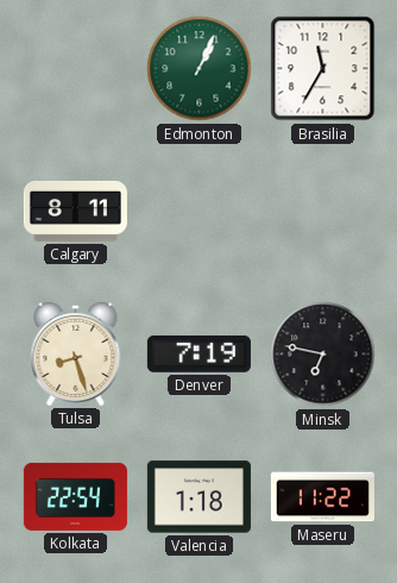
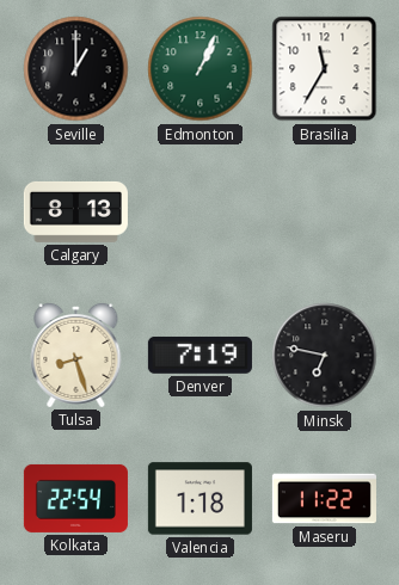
Seville: none -> 1:00 (76, 69)
Calgary: 8:11 -> 8:13 (75, 211)
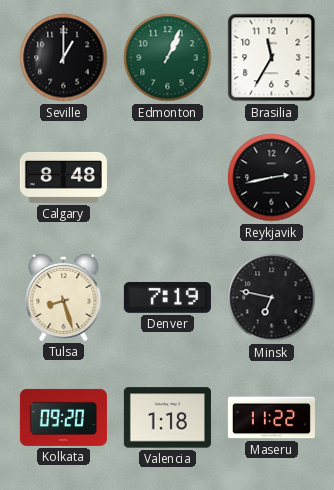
Calgary: 8:13 -> 8:48 (63, 177)
Reykjavik: none -> 2:43 (272, 178)
Kolkata: 22:54 -> 09:20 (63, 417)
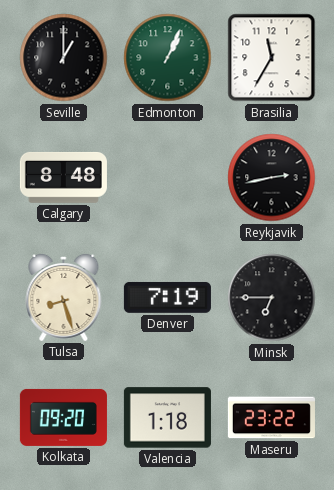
Minsk: 6:47 -> 6:45 (272, 298)
Maseru: 11:22 -> 23:22 (271, 418)
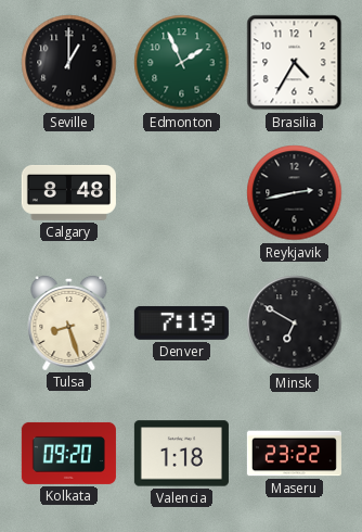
Edmonton: 1:04 -> 1:56 (182, 63)
Brasilia: 11:35 -> 4:35 (295, 63)
Minsk: 6:45 -> 6:50 (295, 324)
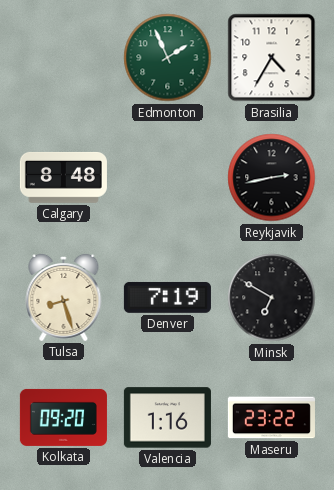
Seville: 1:00 -> none (69, 63)
Valencia: 1:18 -> 1:16 (167, 418)
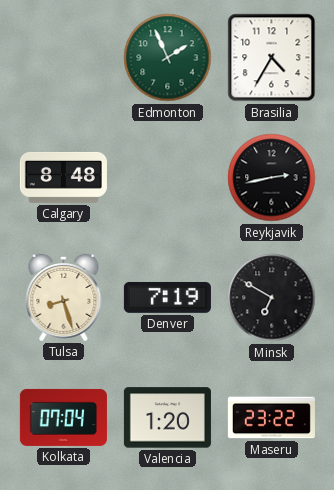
Kolkata: 09:20 -> 07:04 (63, 417)
Valencia: 1:16 -> 1:20 (167, 418)
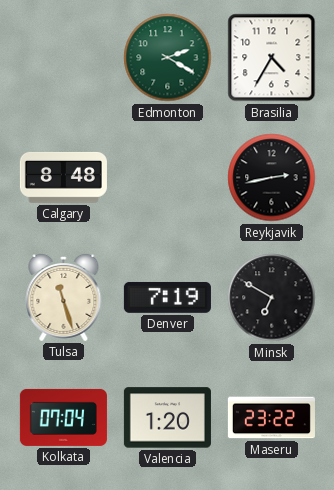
Edmonton: 1:56 -> 2:20 (168, 58)
Tulsa: 8:27 -> 11:27 (64, 297)
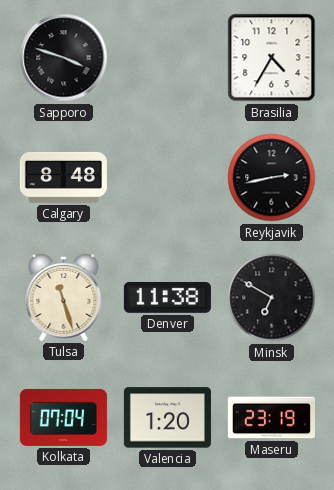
Sapporo: none -> 3:48 (64, 58)
Edmonton: 2:20 -> none (168, 58)
Denver: 7:19 -> 11:38 (167, 297)
Maseru: 23:22 -> 23:19 (271, 418)
